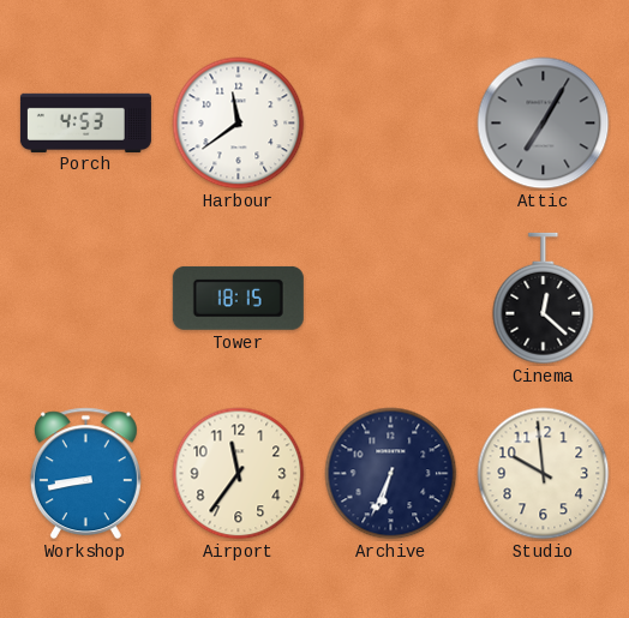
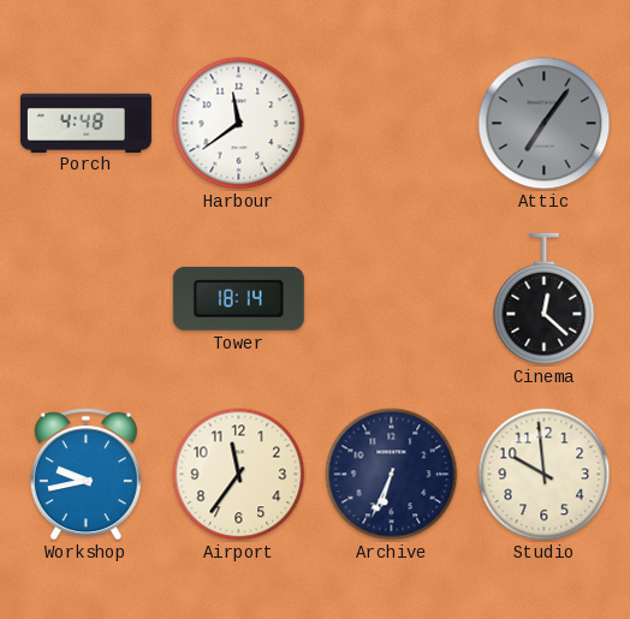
Porch: 4:53 -> 4:48 (85, 123)
Attic: 7:05 -> 7:06 (545, 124)
Tower: 18:15 -> 18:14 (238, 298)
Workshop: 8:43 -> 9:43 (85, 475)
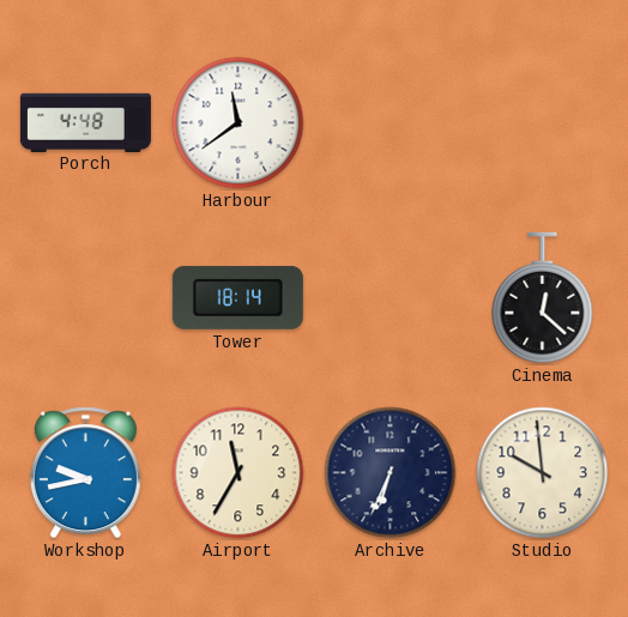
Attic: 7:06 -> none (545, 124)
Airport: 11:36 -> 11:35 (238, 473)
